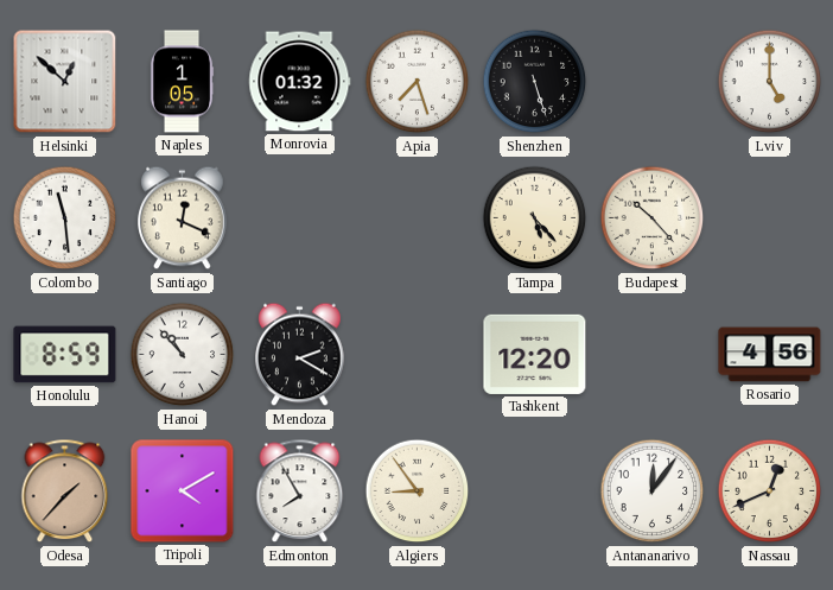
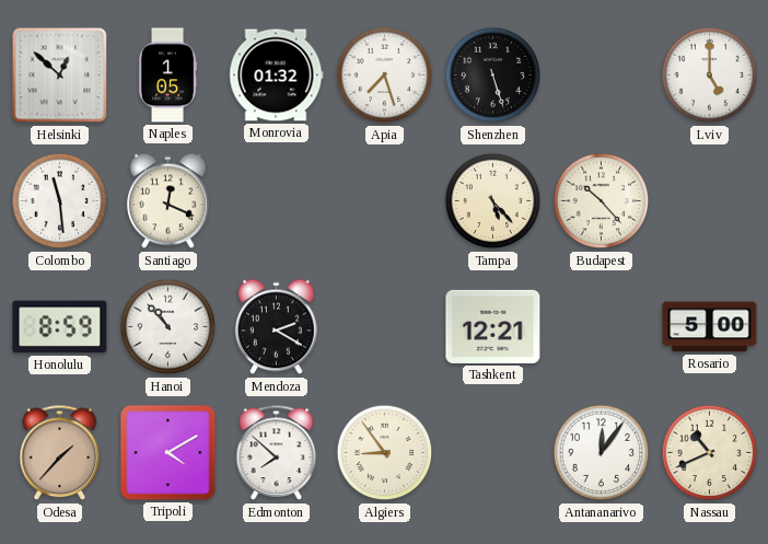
Tashkent: 12:20 -> 12:21 (493, 326)
Rosario: 4:56 -> 5:00 (710, 327)
Edmonton: 7:55 -> 7:52 (277, 453)
Nassau: 12:41 -> 10:41 (710, 453)
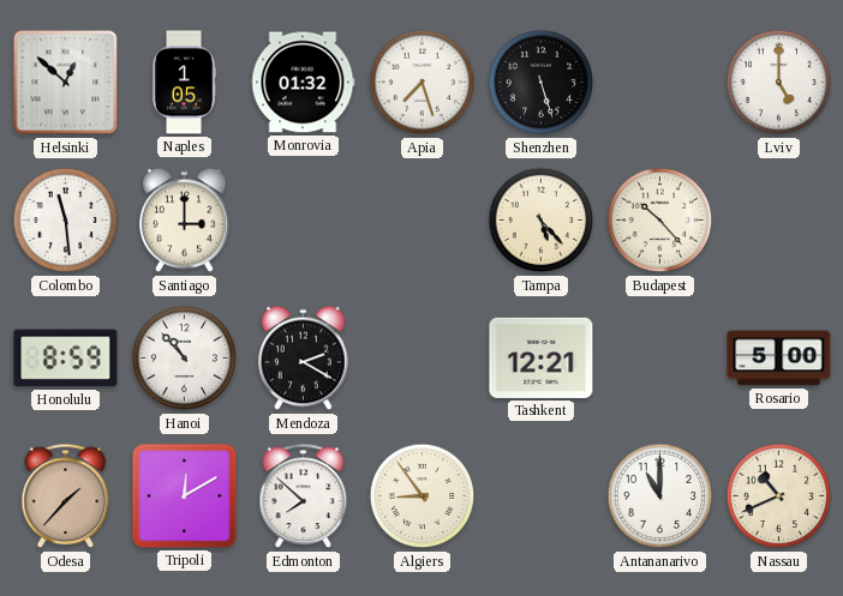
Santiago: 12:19 -> 3:00 (185, 221)
Tripoli: 4:10 -> 12:10 (185, 496)
Antananarivo: 12:06 -> 11:00 (660, 496)
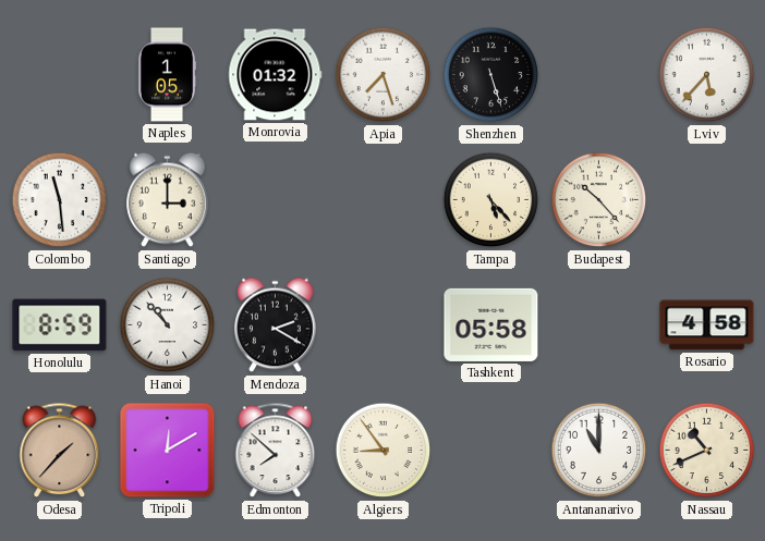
Helsinki: 12:52 -> none (66, 83)
Lviv: 5:00 -> 5:37 (707, 75)
Tashkent: 12:21 -> 05:58 (491, 324)
Rosario: 5:00 -> 4:58 (707, 325)
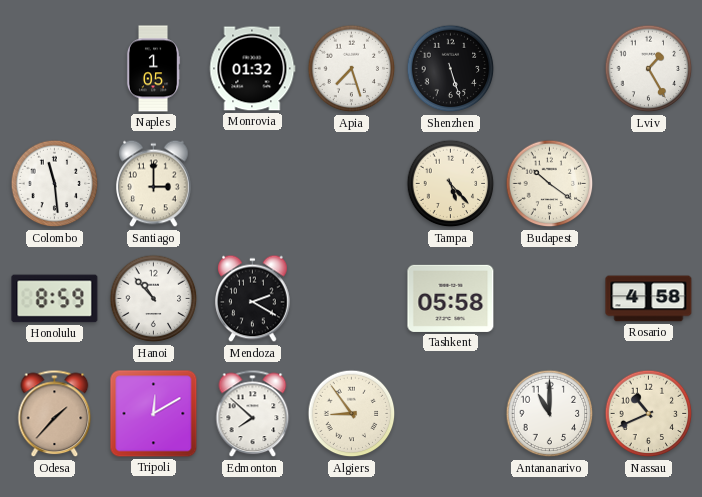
Lviv: 5:37 -> 1:25 (649, 69)
Budapest: 10:23 -> 10:21 (550, 184)
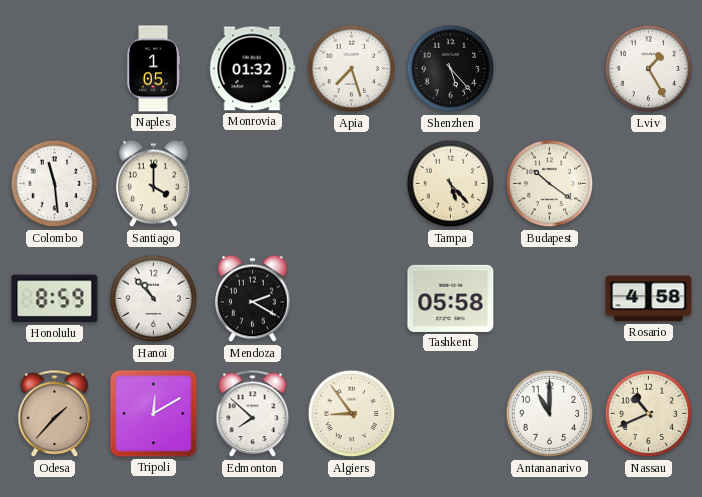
Shenzhen: 5:27 -> 5:23 (451, 69)
Santiago: 3:00 -> 4:00 (154, 184)
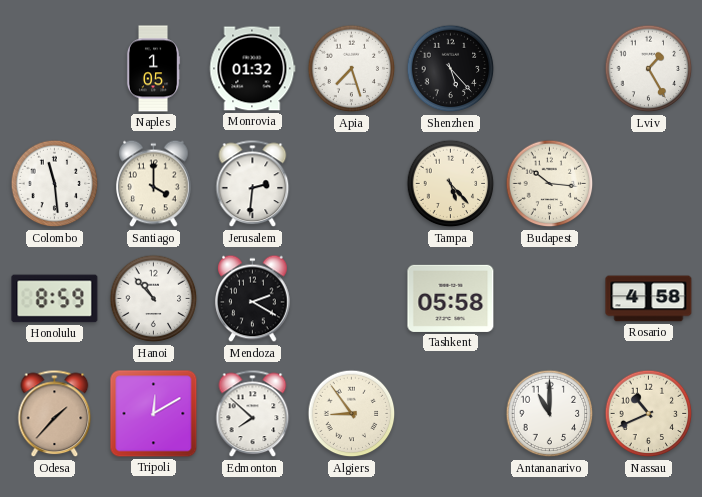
Jerusalem: none -> 2:31 (253, 184)
Budapest: 10:21 -> 10:16 (550, 184)
